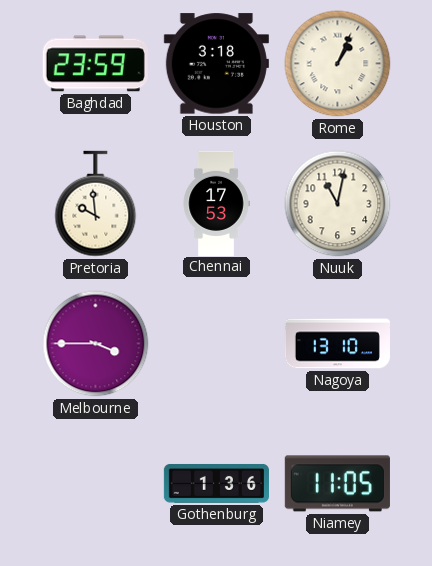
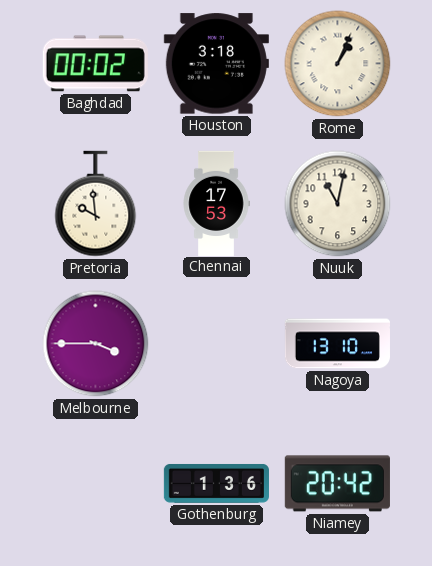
Baghdad: 23:59 -> 00:02 (95, 64)
Niamey: 11:05 -> 20:42 (337, 484)
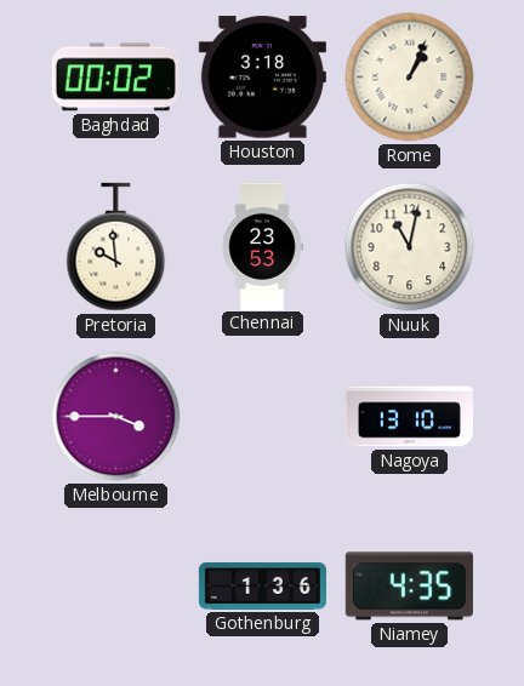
Chennai: 17:53 -> 23:53 (262, 246)
Niamey: 20:42 -> 4:35 (409, 587)
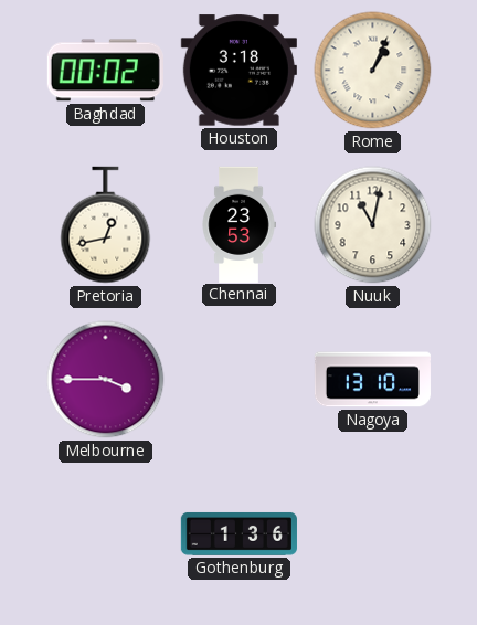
Pretoria: 9:59 -> 12:43 (106, 225)
Niamey: 4:35 -> none (409, 587)
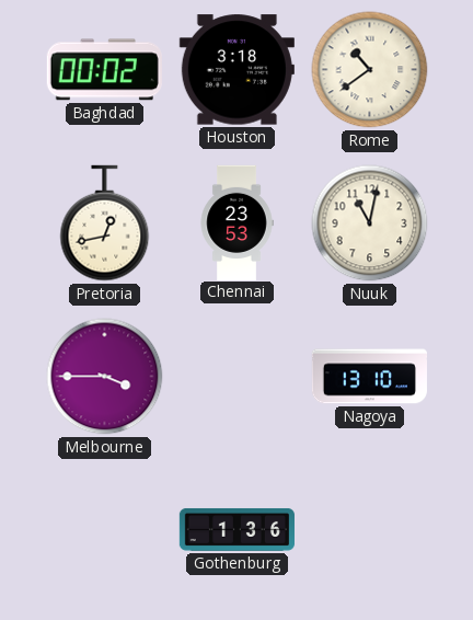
Rome: 1:04 -> 10:39 (370, 70)
